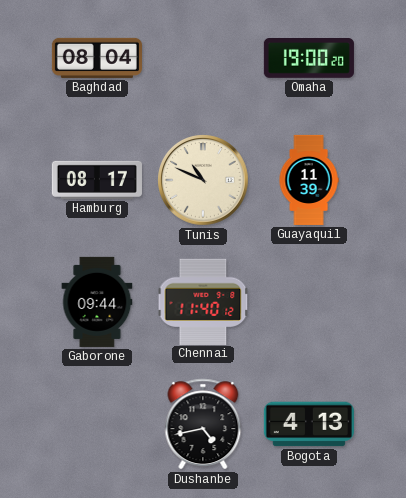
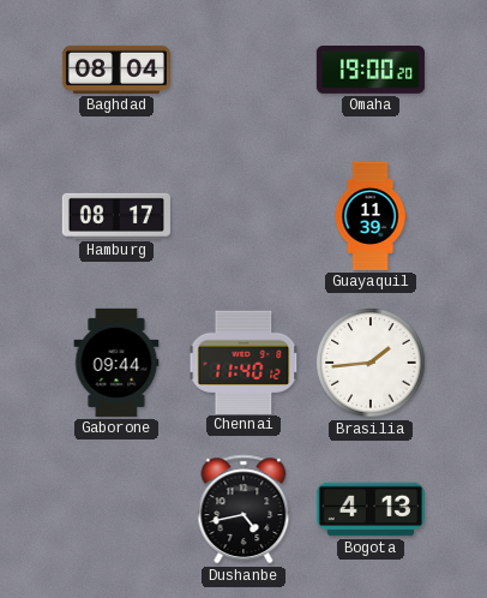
Tunis: 10:49 -> none (203, 180)
Brasilia: none -> 1:44 (371, 363)
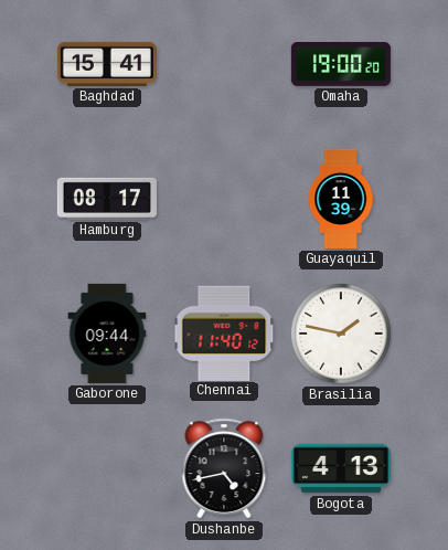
Baghdad: 08:04 -> 15:41 (107, 64)
Brasilia: 1:44 -> 1:47 (341, 334)
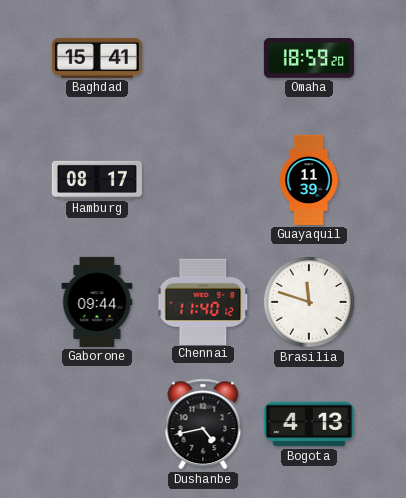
Omaha: 19:00 -> 18:59 (309, 59)
Brasilia: 1:47 -> 11:48 (309, 302)
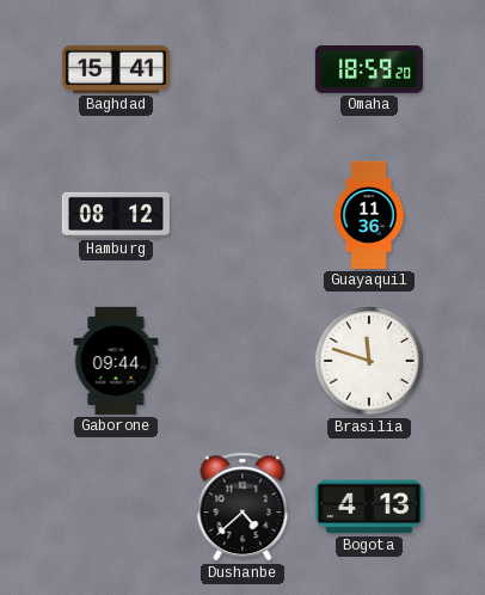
Hamburg: 08:17 -> 08:12 (116, 215)
Guayaquil: 11:39 -> 11:36 (369, 215)
Chennai: 11:40 -> none (203, 301)
Dushanbe: 4:43 -> 4:38 (242, 507)
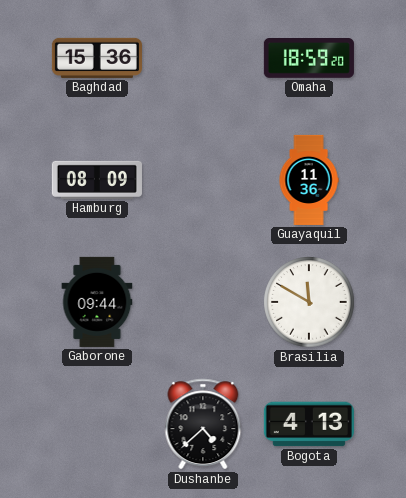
Baghdad: 15:41 -> 15:36 (97, 58)
Hamburg: 08:12 -> 08:09 (97, 180)
Brasilia: 11:48 -> 11:50 (309, 302)
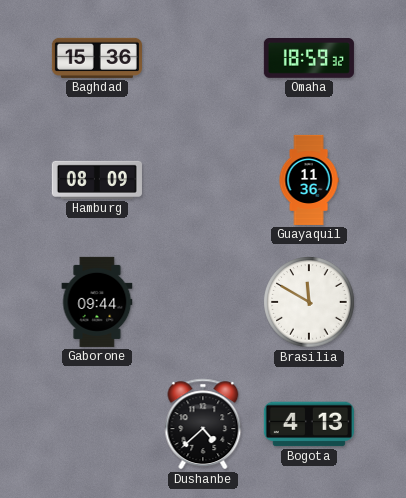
Omaha: 18:59:20 -> 18:59:32 (309, 59)
